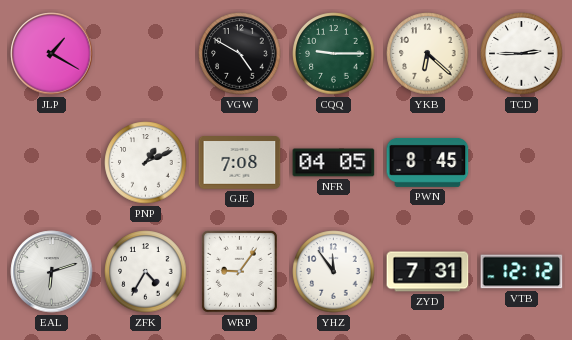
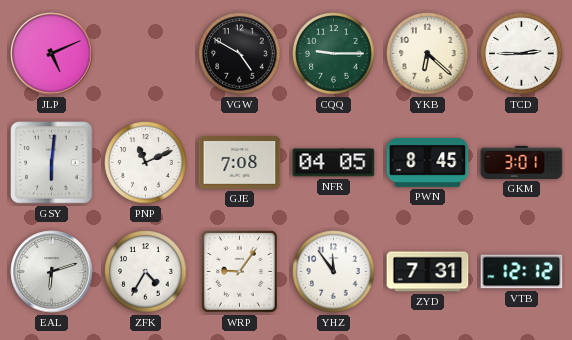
JLP: 1:20 -> 5:11 (52, 54)
GSY: none -> 6:01 (52, 163)
PNP: 1:11 -> 11:11 (146, 163)
GKM: none -> 3:01 (522, 162)
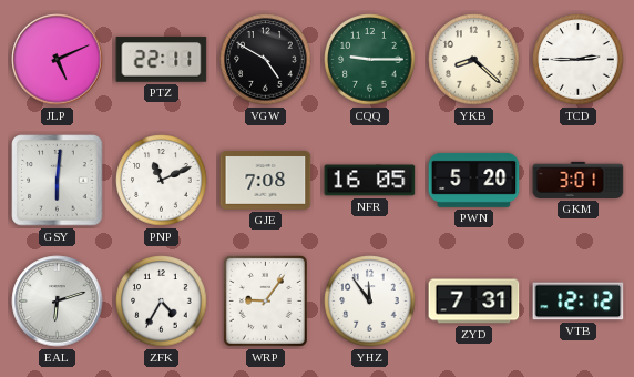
PTZ: none -> 22:11 (162, 60)
YKB: 6:22 -> 8:22 (474, 60)
NFR: 04:05 -> 16:05 (370, 181)
PWN: 8:45 -> 5:20 (474, 180)
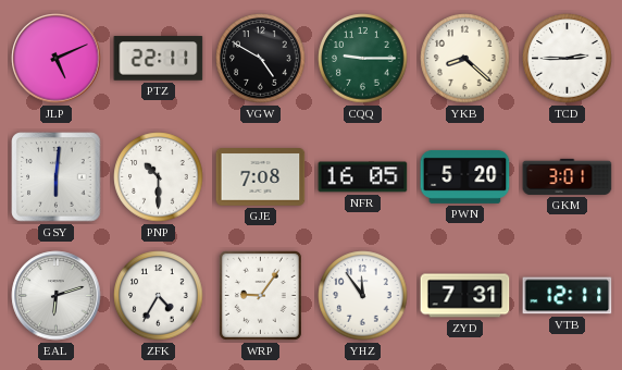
PNP: 11:11 -> 10:30 (159, 177)
VTB: 12:12 -> 12:11 (568, 296)
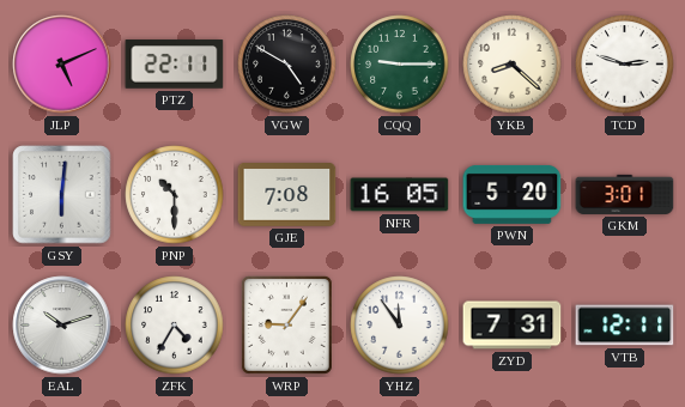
TCD: 2:45 -> 2:48 (625, 65)
EAL: 6:12 -> 10:12 (62, 326)
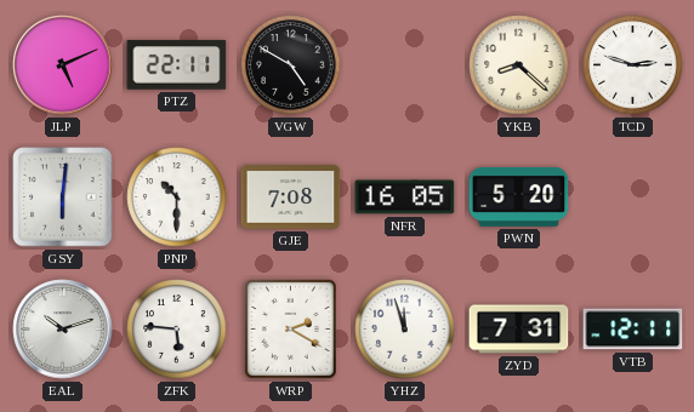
CQQ: 9:15 -> none (400, 65)
GKM: 3:01 -> none (625, 194)
ZFK: 4:35 -> 5:46 (177, 330)
WRP: 9:06 -> 2:20 (290, 328)
YHZ: 11:54 -> 11:57 (405, 330)
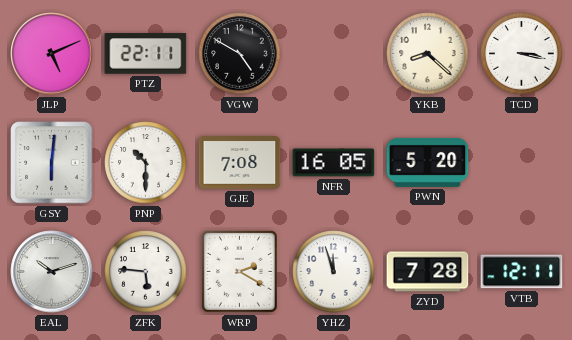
TCD: 2:48 -> 3:17 (522, 54)
ZYD: 7:31 -> 7:28 (428, 272)
